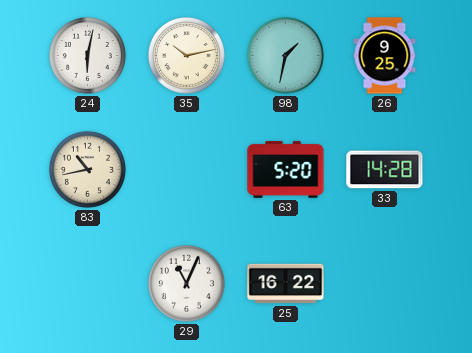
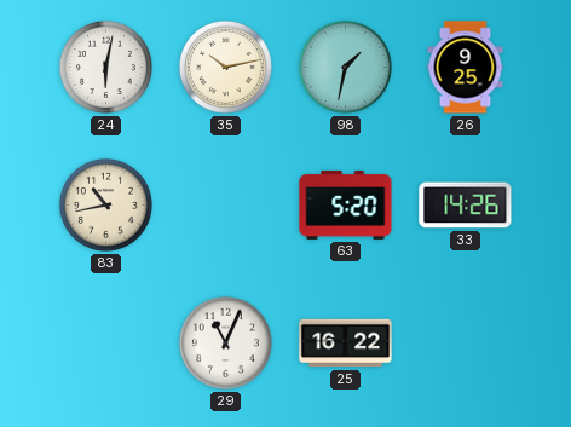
33: 14:28 -> 14:26 (466, 206)
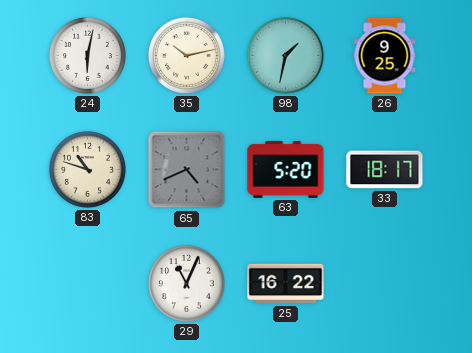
83: 10:43 -> 10:48 (87, 169)
65: none -> 4:41 (187, 170)
33: 14:26 -> 18:17 (385, 170)
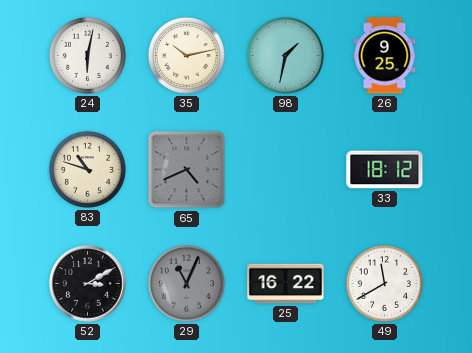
63: 5:20 -> none (286, 169)
33: 18:17 -> 18:12 (385, 170)
52: none -> 3:10 (88, 284)
29 dial: white -> grey (186, 283)
49: none -> 11:40 (384, 283)
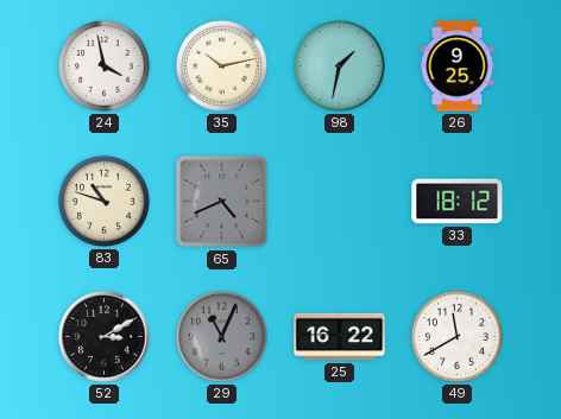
24: 6:02 -> 3:58 (103, 65)
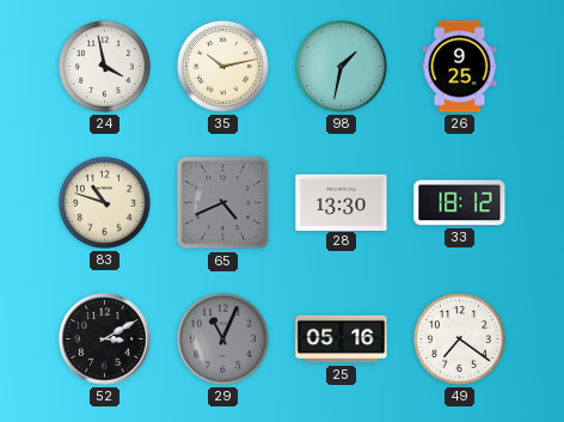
28: none -> 13:30 (342, 202)
25: 16:22 -> 05:16 (342, 340)
49: 11:40 -> 7:21 (459, 338)
